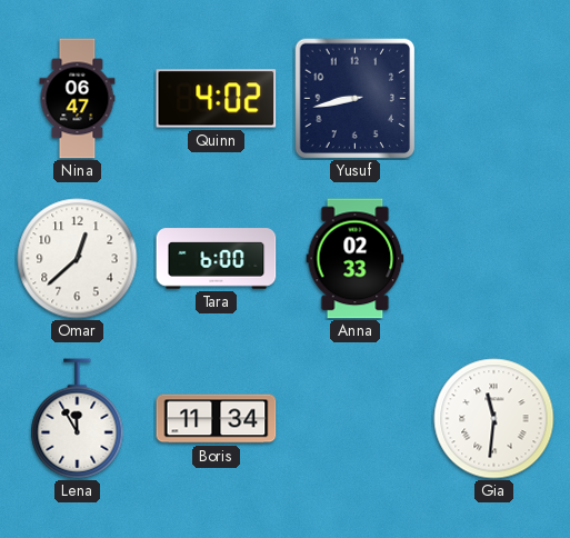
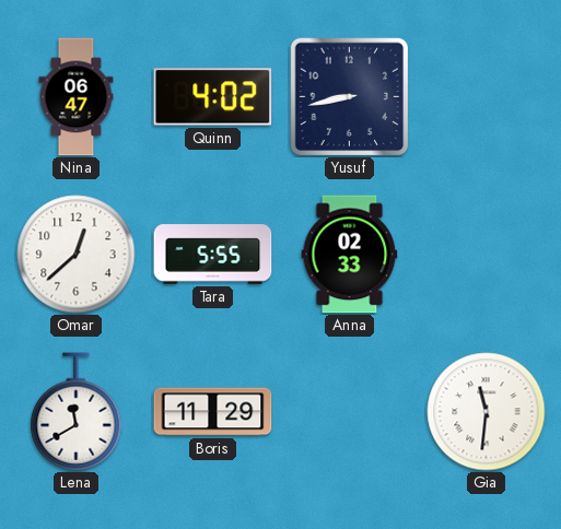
Tara: 6:00 -> 5:55 (213, 255)
Lena: 11:55 -> 11:40 (77, 412)
Boris: 11:34 -> 11:29 (213, 412)
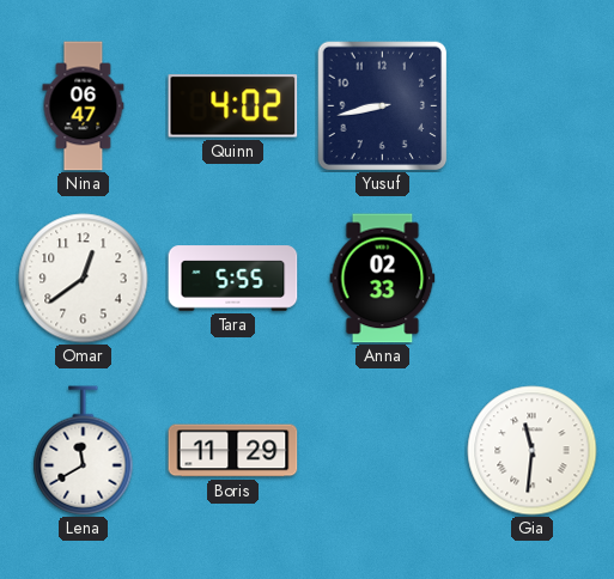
Omar: 12:38 -> 12:39 (84, 279)
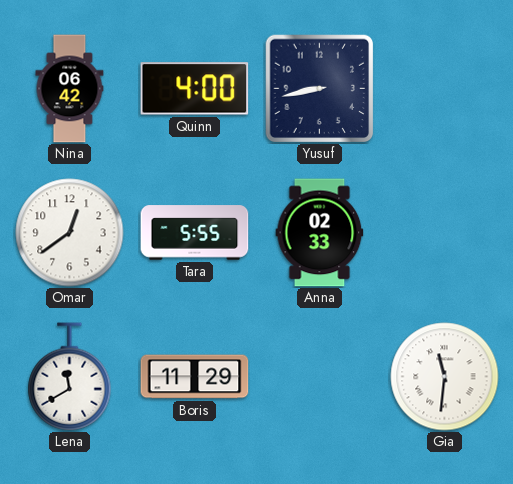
Nina: 06:47 -> 06:42 (70, 89)
Quinn: 4:02 -> 4:00 (195, 89)
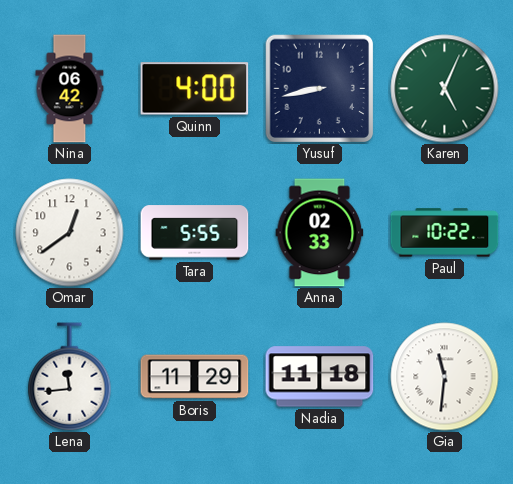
Karen: none -> 5:04 (445, 89)
Paul: none -> 10:22 (445, 233)
Lena: 11:40 -> 11:44 (70, 377)
Nadia: none -> 11:18 (320, 377)
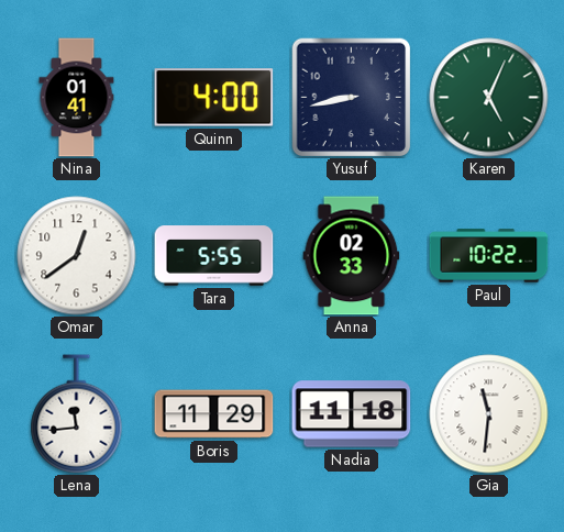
Nina: 06:42 -> 01:41 (77, 98)
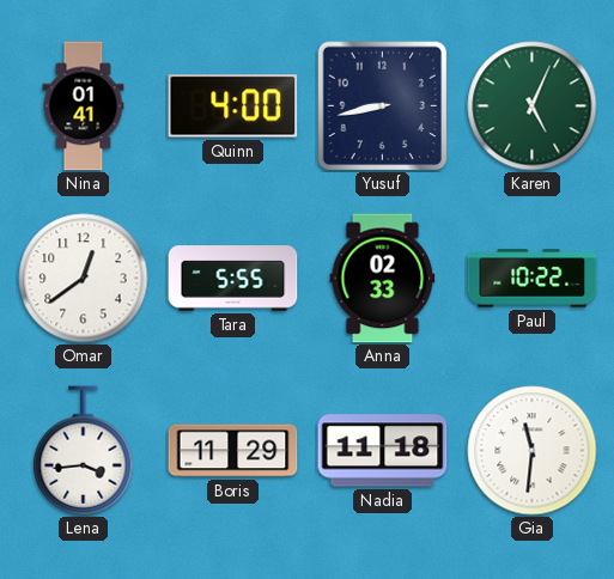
Lena: 11:44 -> 3:44 (84, 451)
